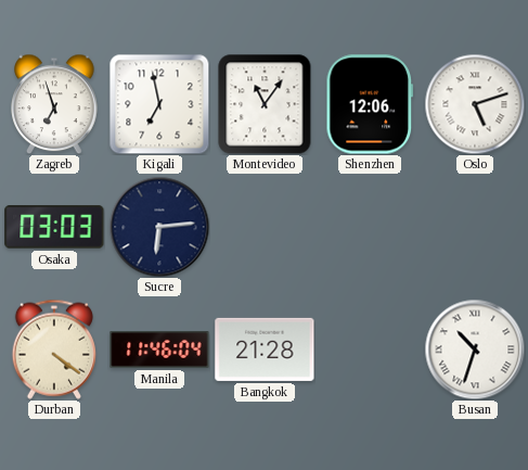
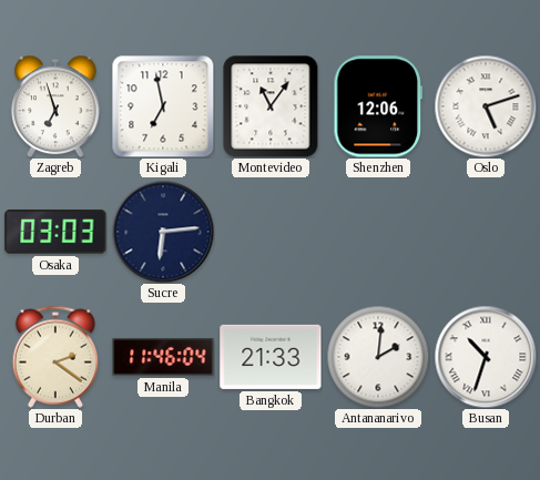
Durban: 4:21 -> 2:21 (55, 357)
Bangkok: 21:28 -> 21:33 (271, 357)
Antananarivo: none -> 2:01 (378, 357)
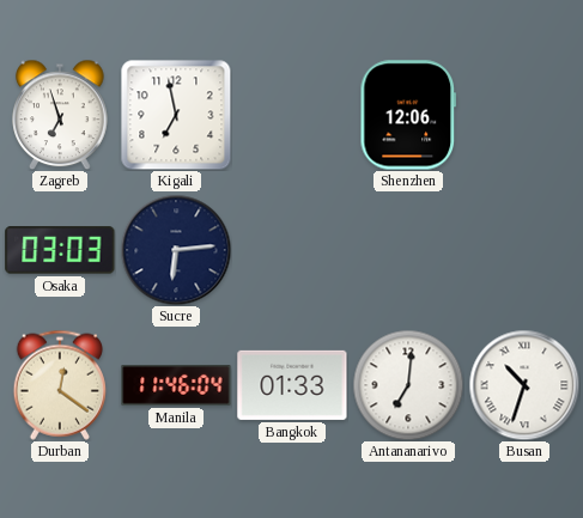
Montevideo: 11:06 -> none (271, 106)
Oslo: 5:12 -> none (486, 106)
Durban: 2:21 -> 12:21 (60, 385)
Bangkok: 21:33 -> 01:33 (292, 385)
Antananarivo: 2:01 -> 7:01 (408, 385)
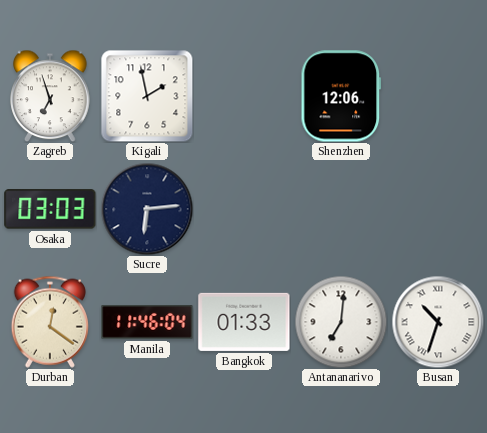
Kigali: 6:58 -> 1:58 (147, 96)
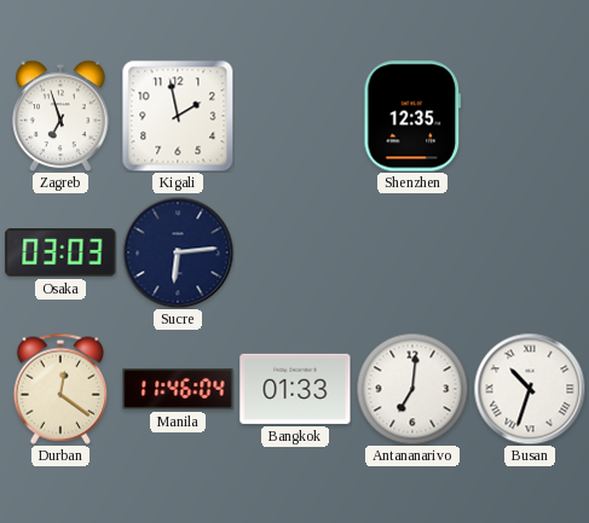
Shenzhen: 12:06 -> 12:35 (412, 116)
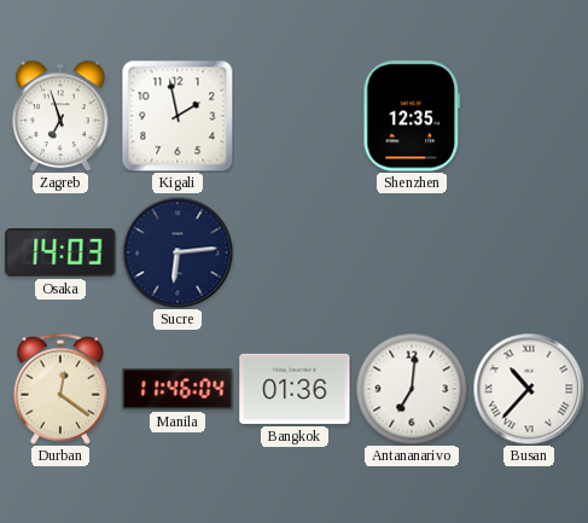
Osaka: 03:03 -> 14:03 (60, 252)
Bangkok: 01:33 -> 01:36 (295, 389)
Busan: 10:33 -> 10:37 (529, 389)
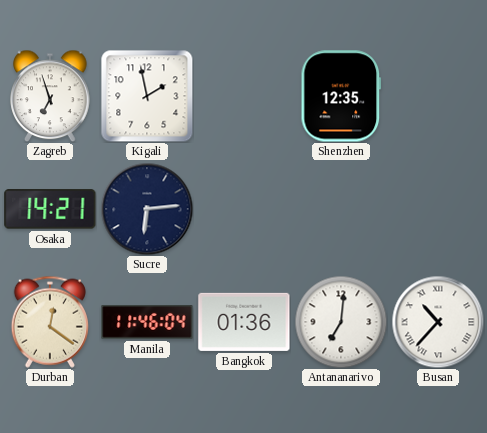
Osaka: 14:03 -> 14:21 (50, 209)
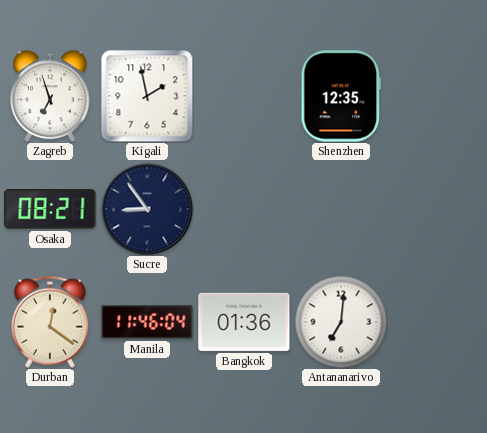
Osaka: 14:21 -> 08:21 (50, 209)
Sucre: 6:14 -> 8:54 (147, 209)
Busan: 10:37 -> none (438, 322)
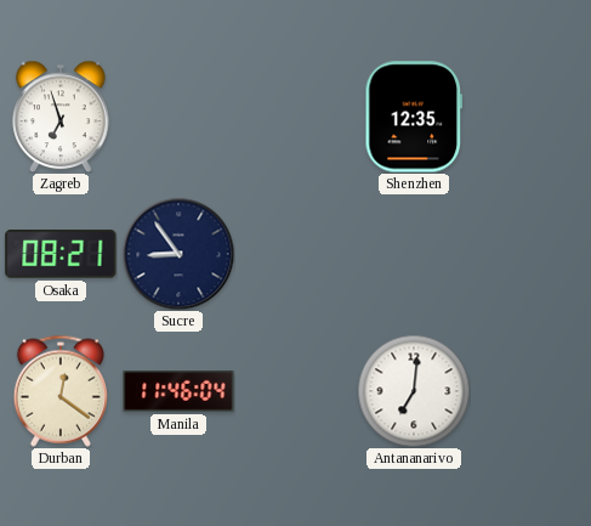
Kigali: 1:58 -> none (147, 96)
Bangkok: 01:36 -> none (244, 322)
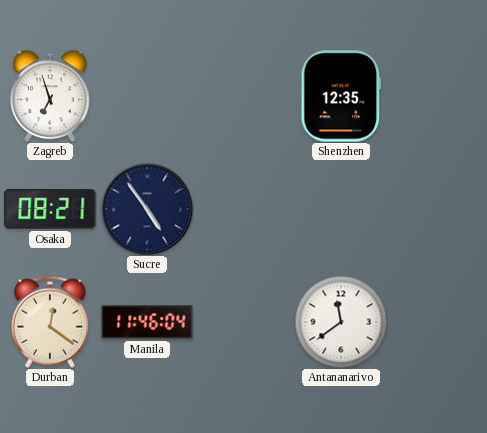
Sucre: 8:54 -> 4:54 (147, 209)
Antananarivo: 7:01 -> 11:39 (341, 322)
